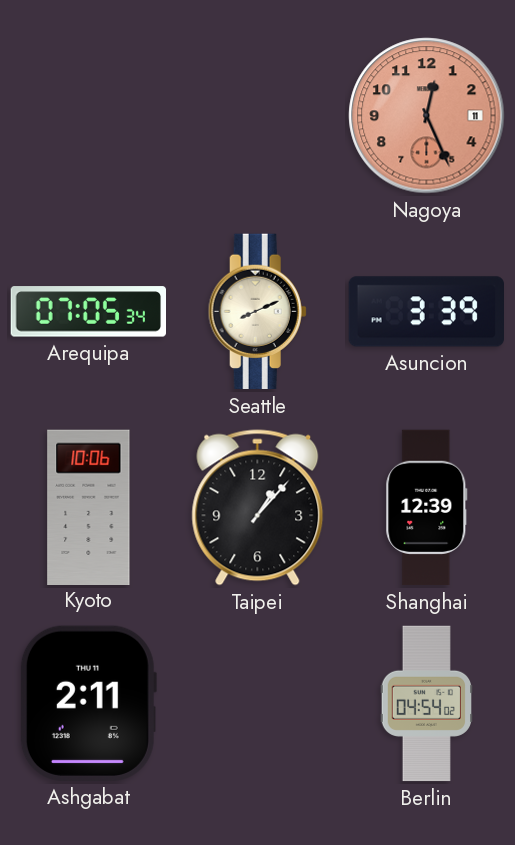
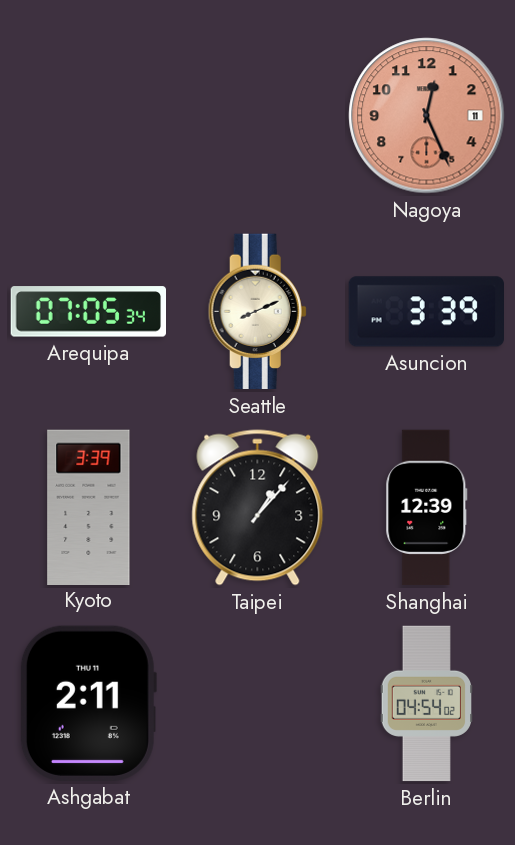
Kyoto: 10:06 -> 3:39 (89, 507)
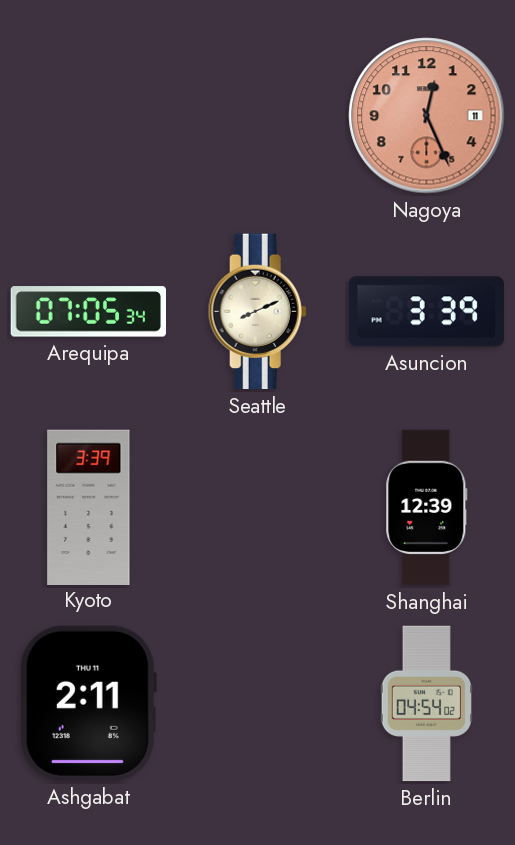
Taipei: 1:07 -> none (258, 508)
